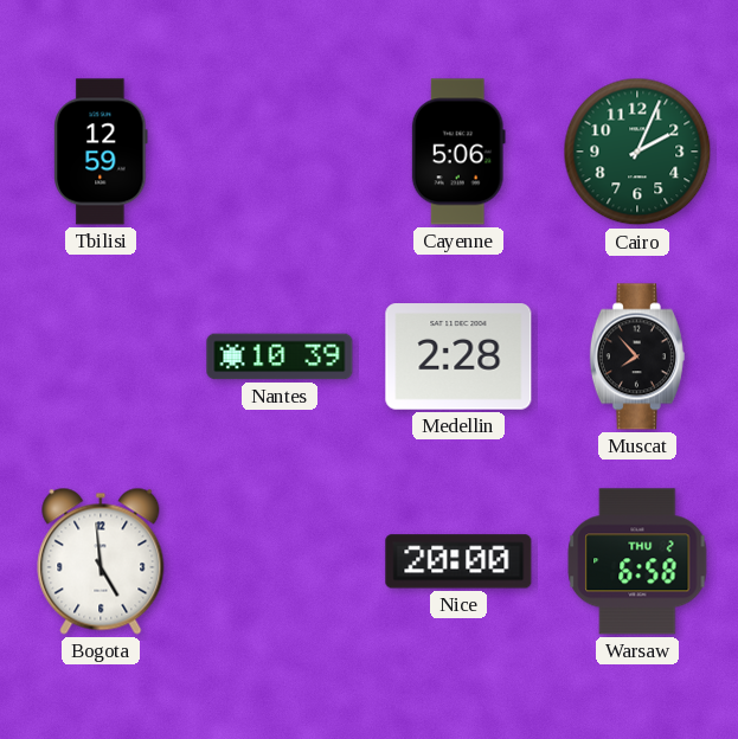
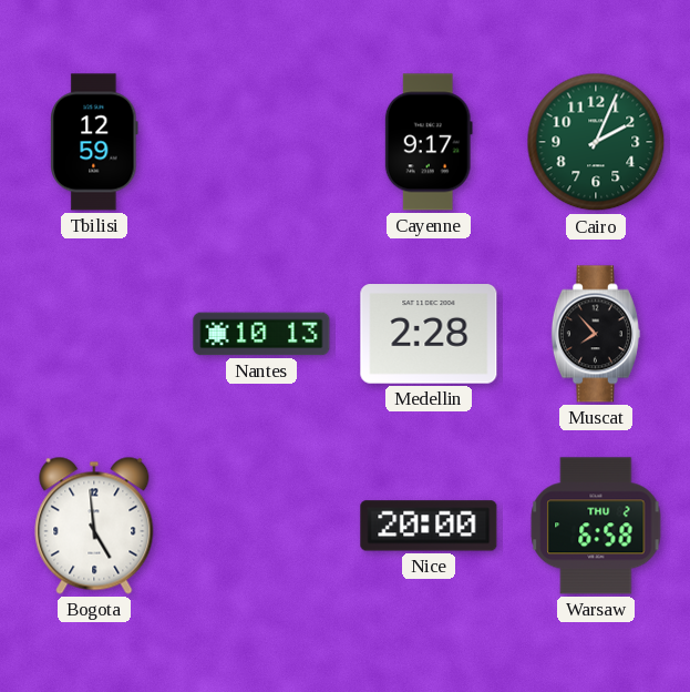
Cayenne: 5:06 -> 9:17 (429, 142)
Nantes: 10:39 -> 10:13 (261, 334)
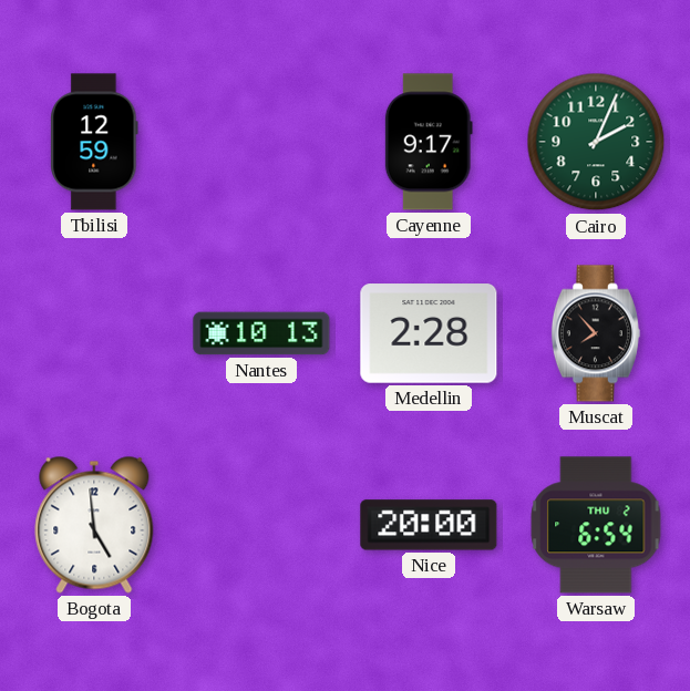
Warsaw: 6:58 -> 6:54 (596, 525)
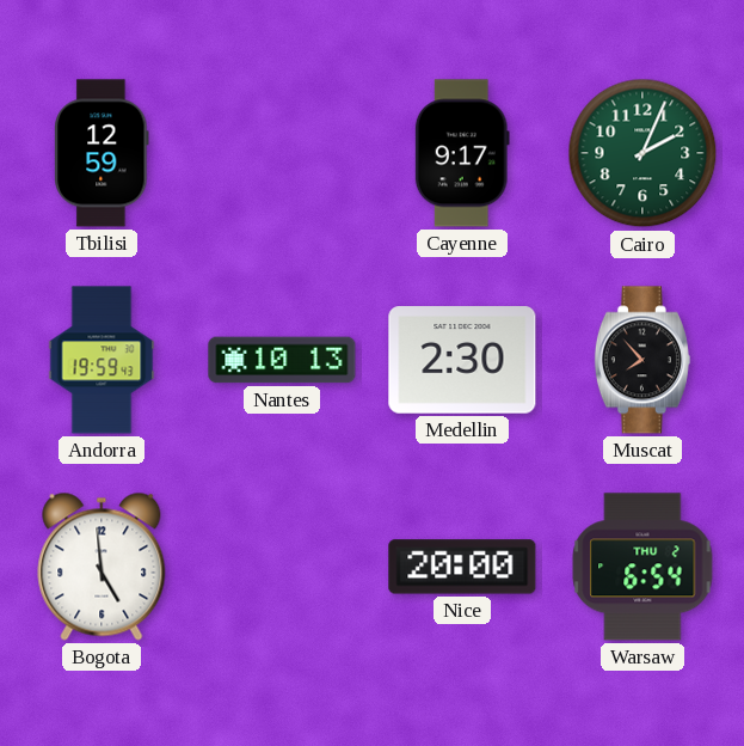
Andorra: none -> 19:59 (102, 360)
Medellin: 2:28 -> 2:30 (462, 360)
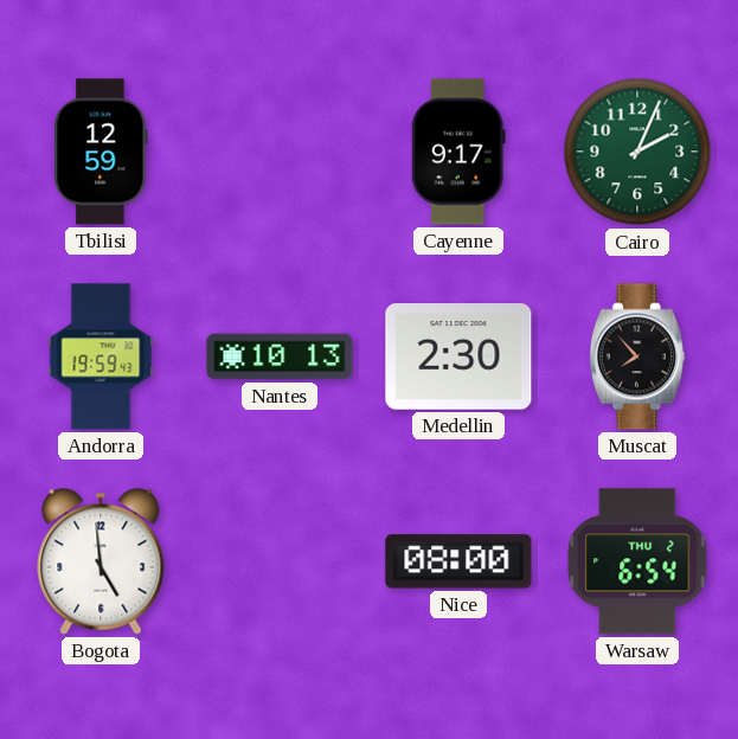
Nice: 20:00 -> 08:00 (458, 561)
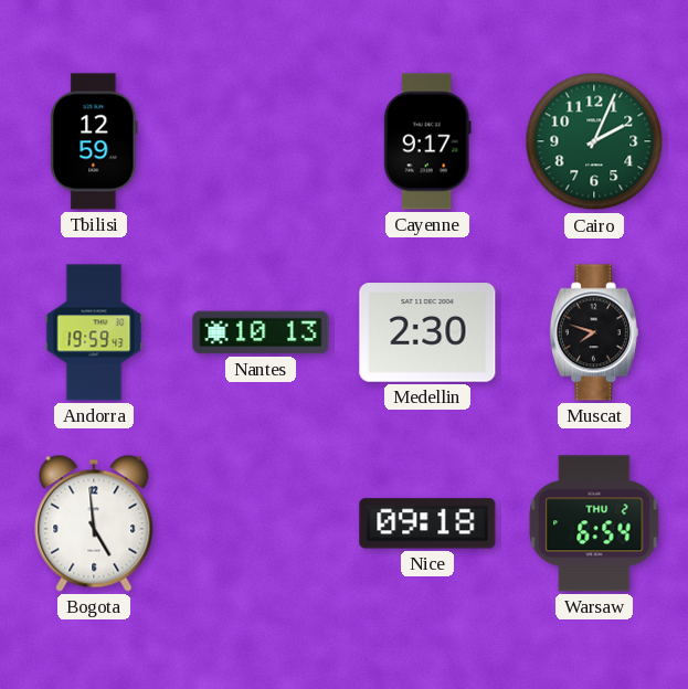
Muscat: 7:53 -> 7:48 (594, 332)
Nice: 08:00 -> 09:18 (427, 523)
